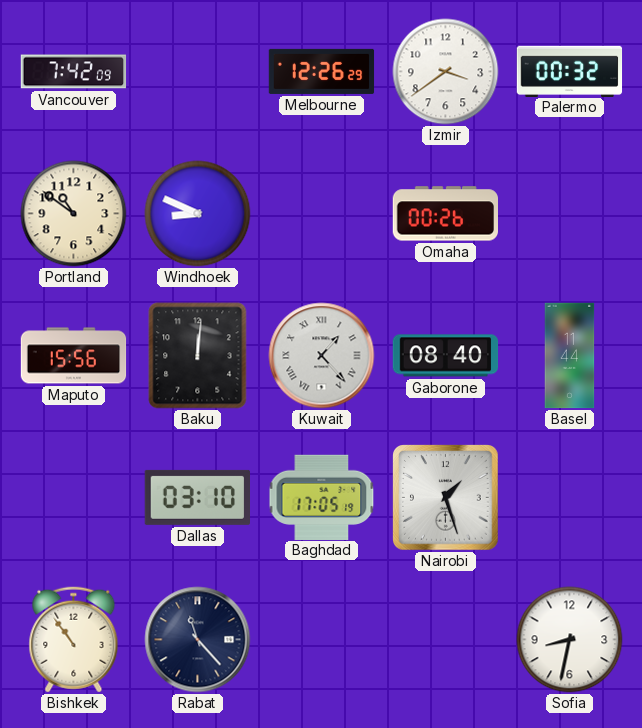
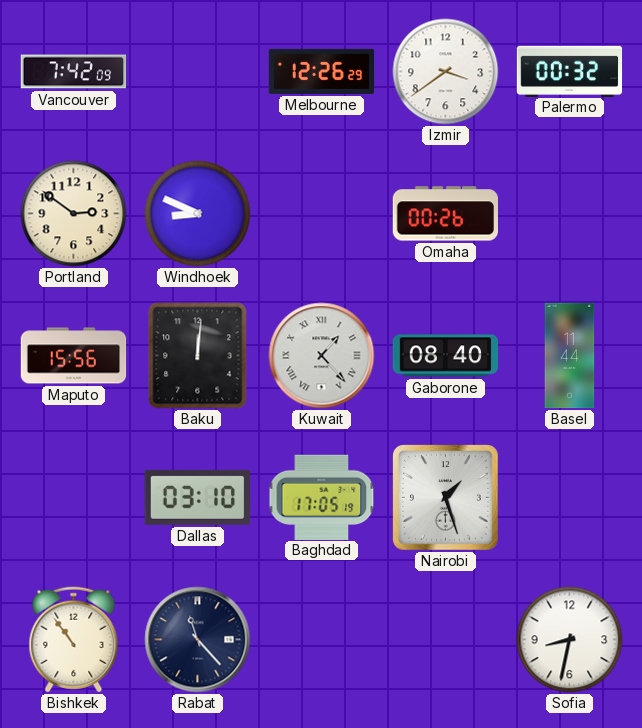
Portland: 10:51 -> 2:51 (74, 214)
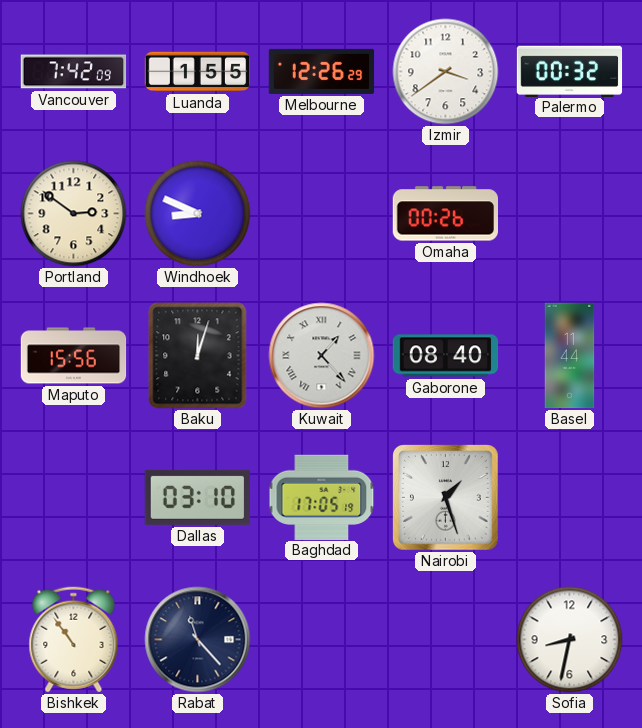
Luanda: none -> 1:55 (198, 72)
Baku: 12:01 -> 12:03 (198, 356)
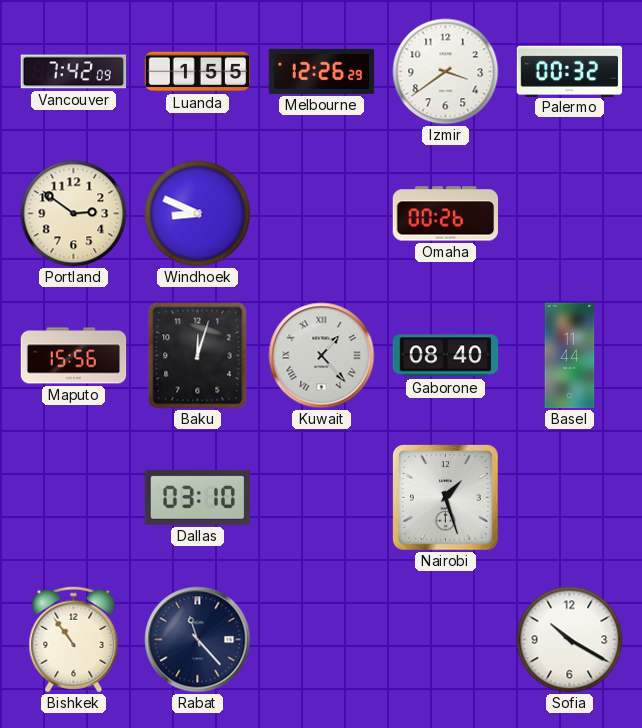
Baghdad: 17:05 -> none (322, 497)
Sofia: 8:32 -> 10:20 (570, 640)
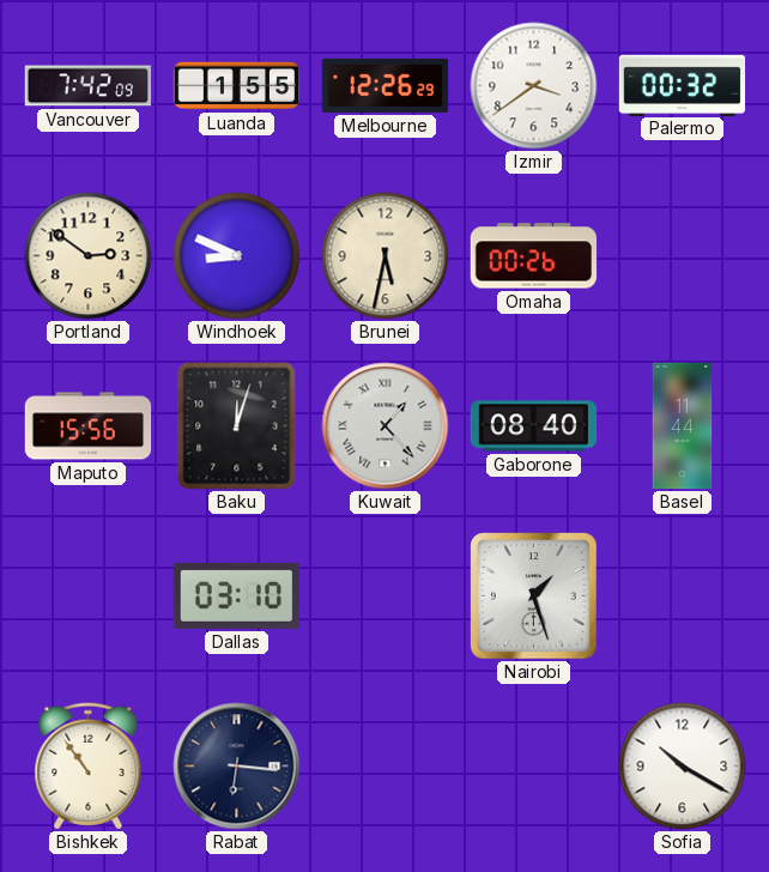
Brunei: none -> 5:32 (386, 256)
Rabat: 11:23 -> 6:16 (237, 767)
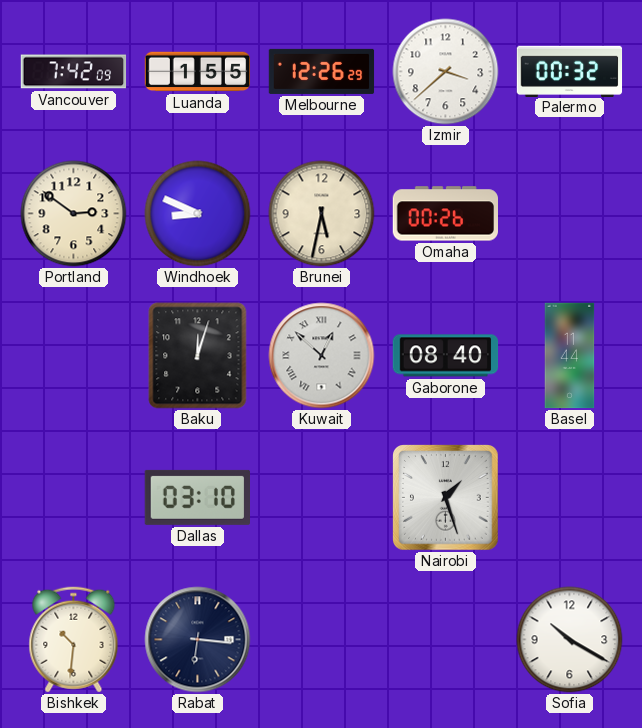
Izmir: 3:39 -> 3:38 (446, 72)
Maputo: 15:56 -> none (89, 426)
Kuwait: 1:23 -> 12:52 (322, 356)
Bishkek: 10:54 -> 10:31 (74, 640)
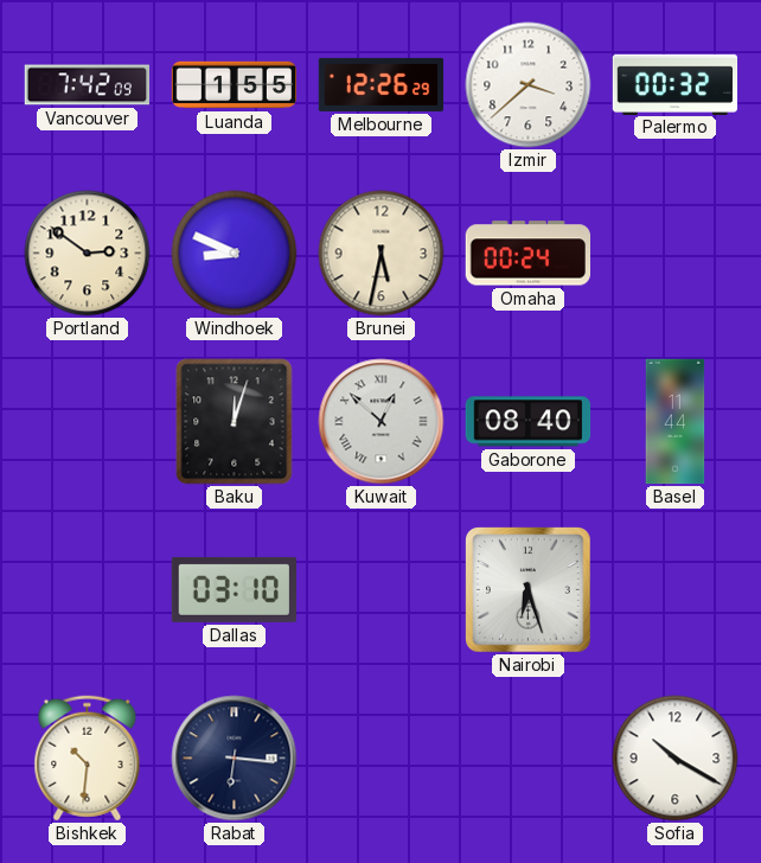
Omaha: 00:26 -> 00:24 (529, 254)
Nairobi: 1:27 -> 6:27 (529, 590)
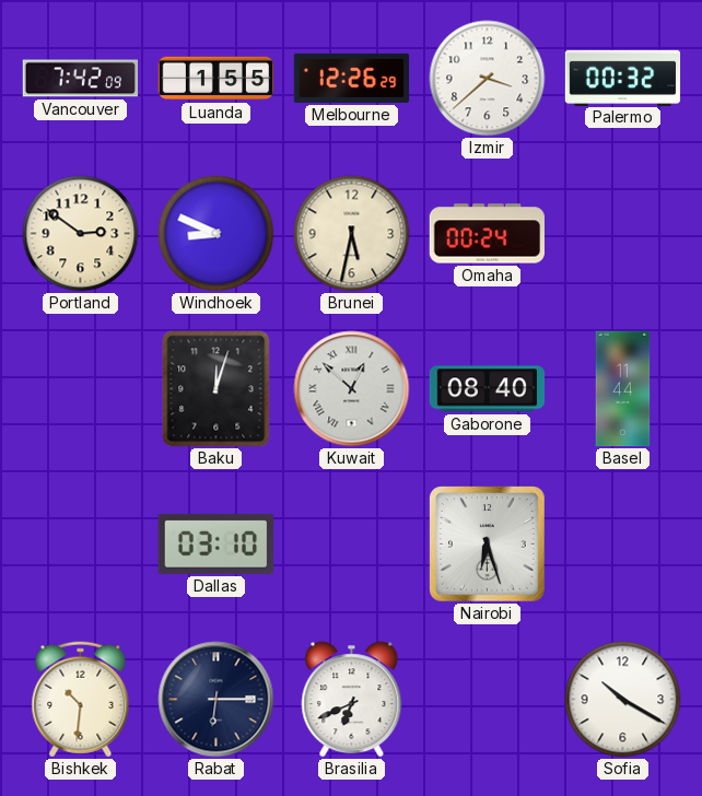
Rabat: 6:16 -> 6:15 (217, 700)
Brasilia: none -> 6:41 (352, 700)
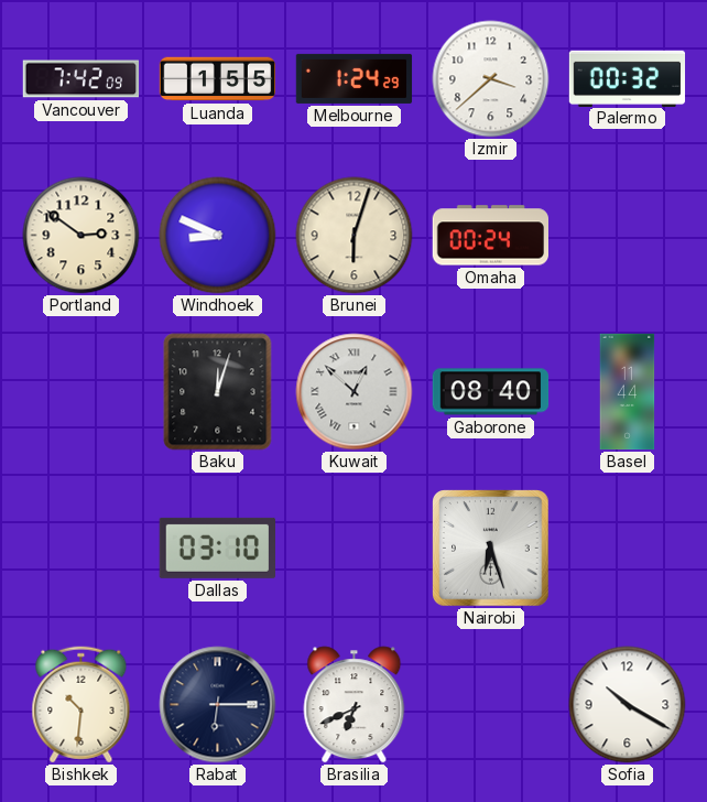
Melbourne: 12:26 -> 1:24 (355, 78)
Brunei: 5:32 -> 6:03 (355, 236)
